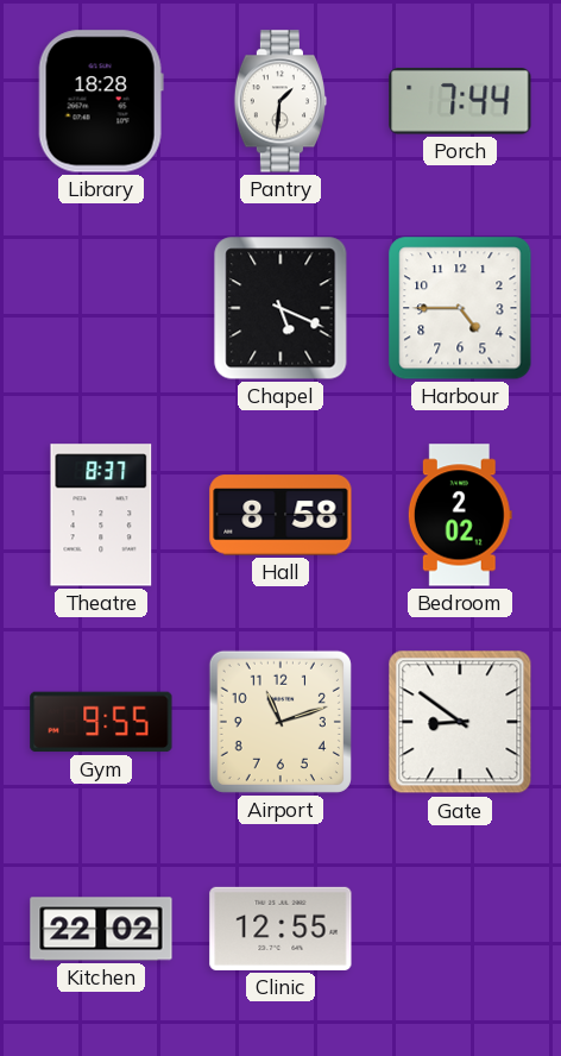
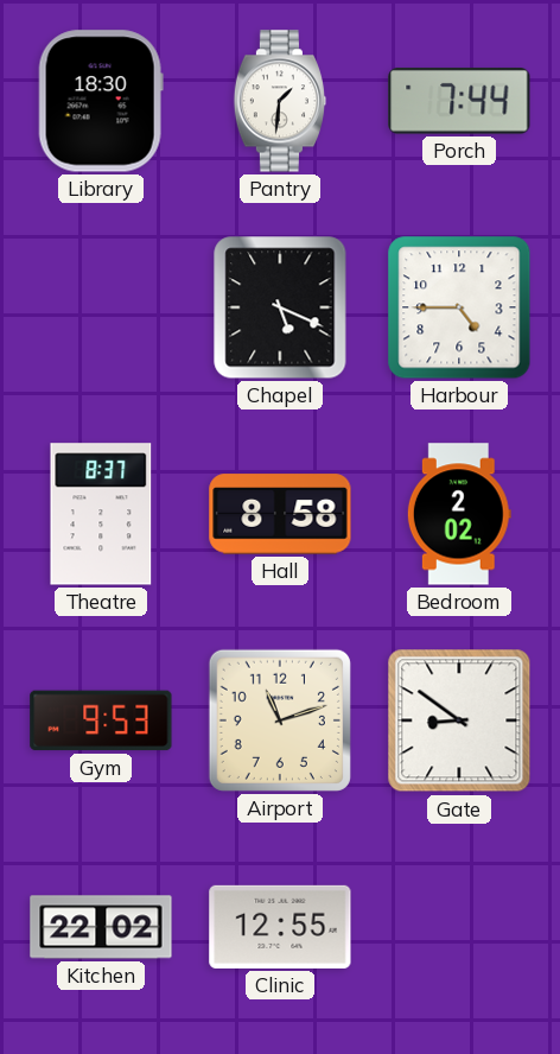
Library: 18:28 -> 18:30 (101, 101)
Gym: 9:55 -> 9:53 (101, 720)
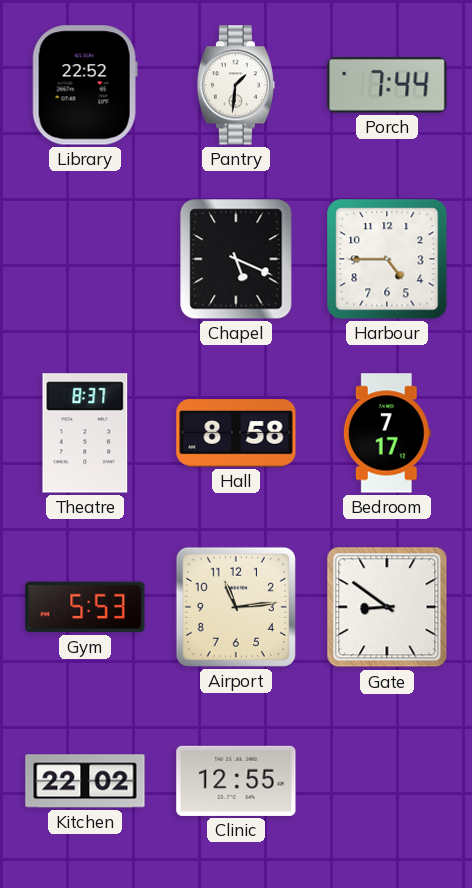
Library: 18:30 -> 22:52 (85, 85)
Bedroom: 2:02 -> 7:17 (387, 433)
Gym: 9:53 -> 5:53 (85, 607)
Airport: 11:12 -> 11:14 (236, 607)
